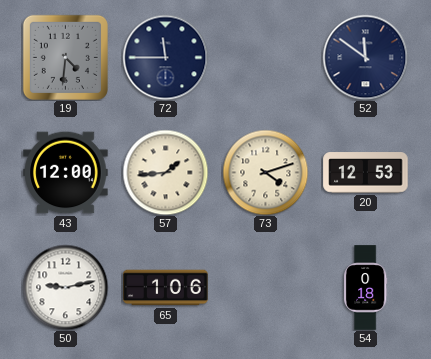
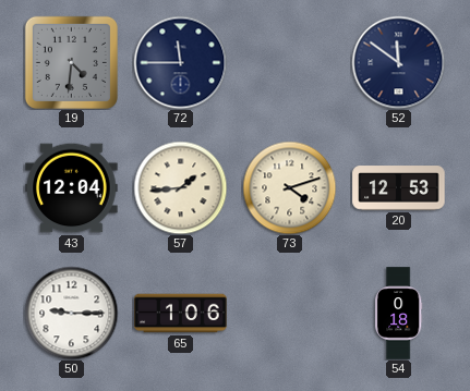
43: 12:00 -> 12:04 (72, 188)
50: 9:13 -> 9:15 (71, 313)
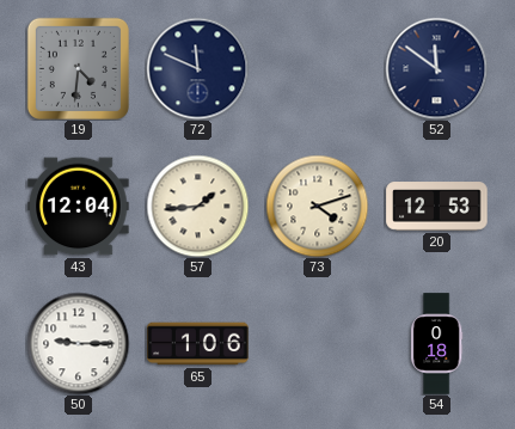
72: 11:45 -> 11:49 (197, 68)
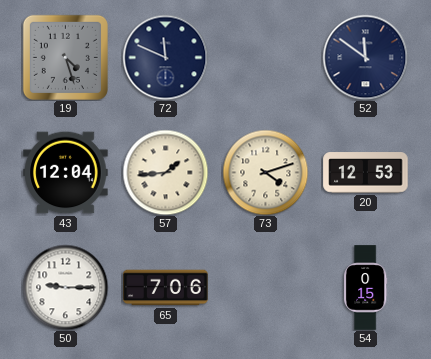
19: 4:31 -> 4:27 (65, 57)
65: 1:06 -> 7:06 (166, 288)
54: 0:18 -> 0:15 (365, 288)
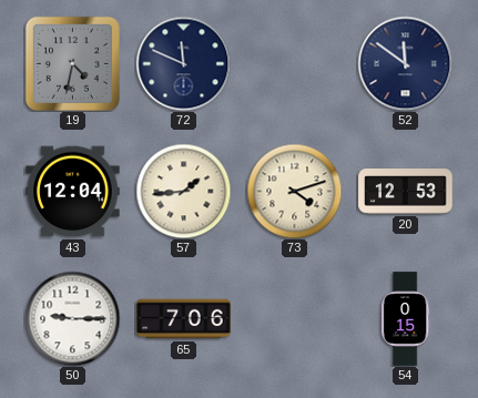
19: 4:27 -> 4:32 (72, 63)
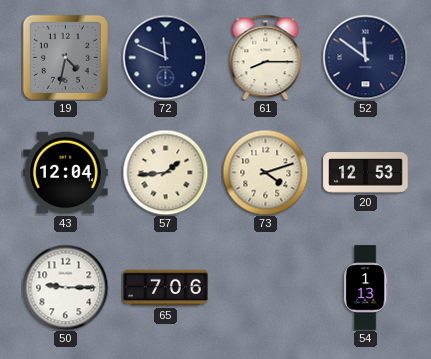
61: none -> 8:15 (266, 57)
54: 0:15 -> 1:13 (365, 288)
